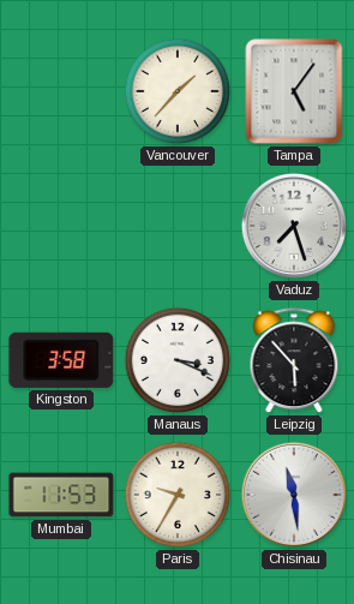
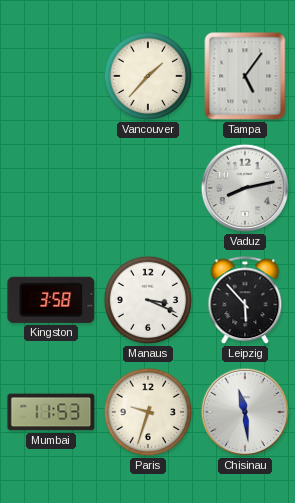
Vaduz: 7:27 -> 8:13 (245, 188)
Paris: 9:35 -> 9:33 (148, 412)
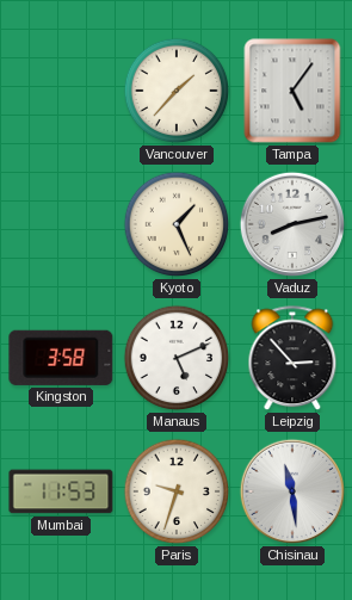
Kyoto: none -> 1:26 (177, 224)
Manaus: 3:19 -> 5:11 (177, 358)
Leipzig: 5:53 -> 2:53 (292, 359)
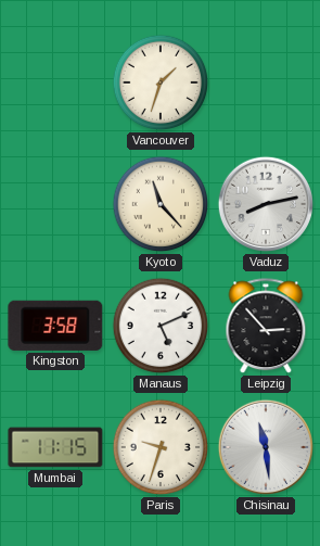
Vancouver: 1:37 -> 1:33 (161, 82)
Tampa: 5:06 -> none (292, 91)
Kyoto: 1:26 -> 11:23 (161, 204)
Mumbai: 11:53 -> 11:15 (55, 447)
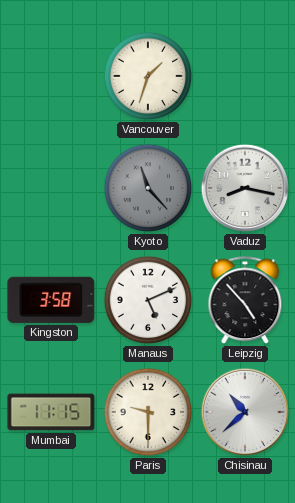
Kyoto dial: cream -> grey (148, 188)
Vaduz: 8:13 -> 8:17 (245, 188)
Leipzig: 2:53 -> 4:53 (245, 301)
Paris: 9:33 -> 9:30 (148, 412)
Chisinau: 11:29 -> 10:38 (245, 412)
